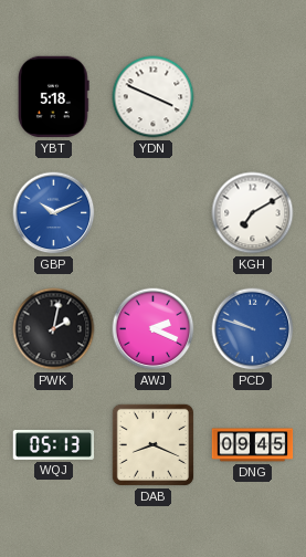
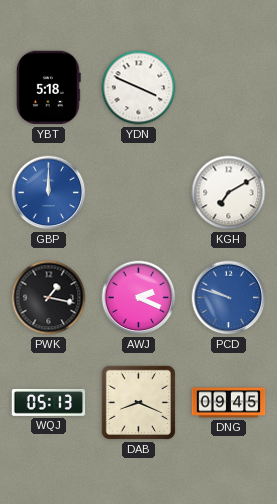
GBP: 10:11 -> 12:00 (49, 193)
PWK: 2:02 -> 1:17 (49, 298)
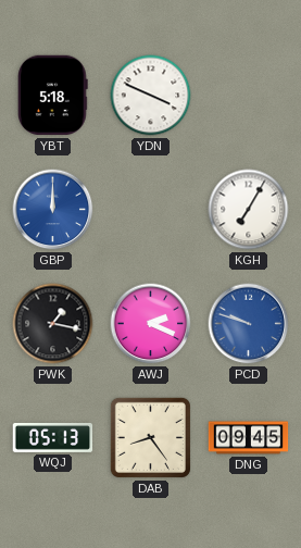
KGH: 7:10 -> 7:05 (249, 210)
DAB: 8:19 -> 8:24 (150, 437)
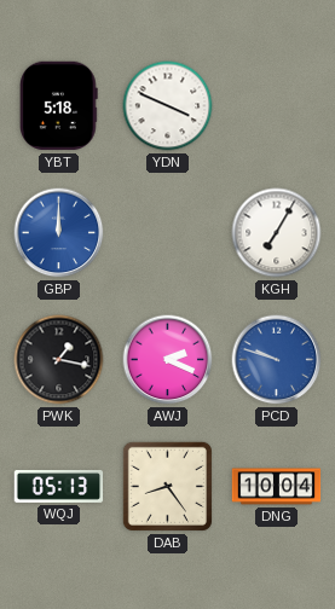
DNG: 09:45 -> 10:04 (277, 487)
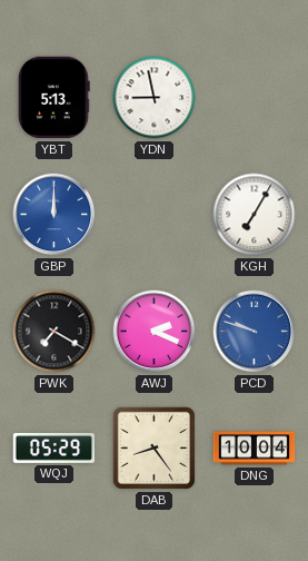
YBT: 5:18 -> 5:13 (54, 98)
YDN: 3:49 -> 8:58 (155, 98)
PWK: 1:17 -> 7:20 (54, 332)
WQJ: 05:13 -> 05:29 (54, 447)
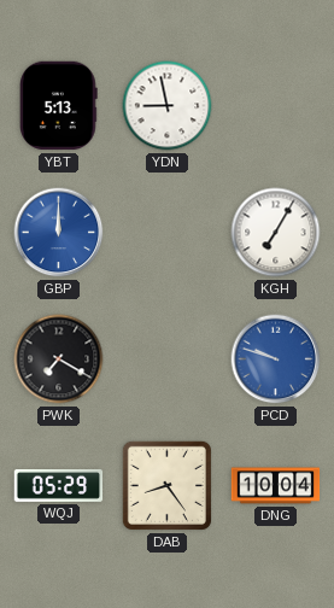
AWJ: 2:19 -> none (155, 332)
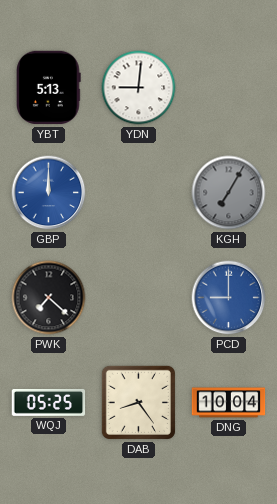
YDN: 8:58 -> 9:01 (139, 88)
KGH dial: white -> grey (229, 193)
PWK: 7:20 -> 7:22 (49, 298)
PCD: 9:48 -> 9:00 (229, 298)
WQJ: 05:29 -> 05:25 (49, 402)
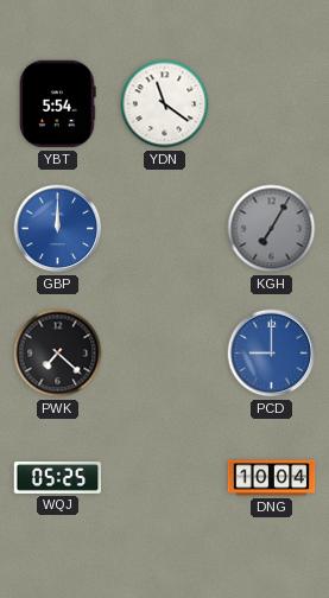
YBT: 5:13 -> 5:54 (58, 104)
YDN: 9:01 -> 11:21 (165, 104)
DAB: 8:24 -> none (138, 402)
